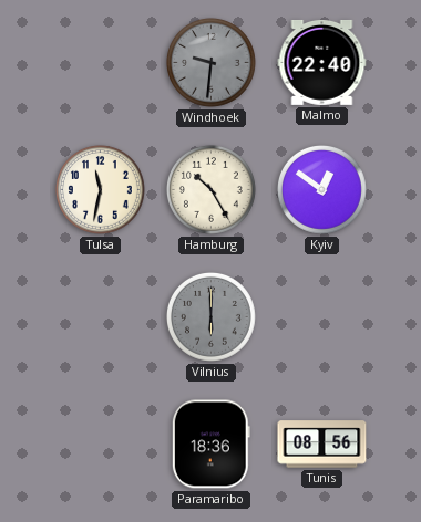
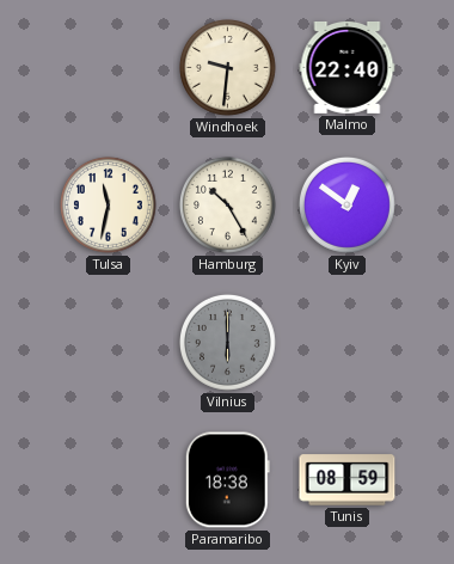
Windhoek dial: grey -> cream (227, 67)
Paramaribo: 18:36 -> 18:38 (227, 480)
Tunis: 08:56 -> 08:59 (348, 480)
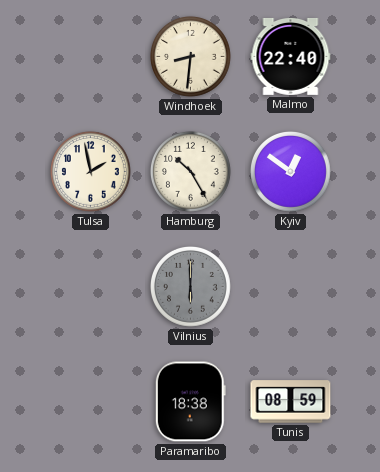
Windhoek: 9:31 -> 8:31 (190, 56)
Tulsa: 11:32 -> 1:58 (90, 171)
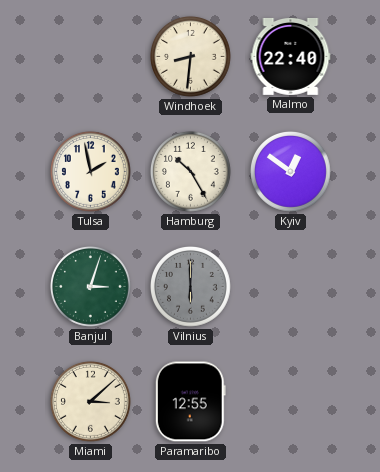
Banjul: none -> 3:03 (90, 286)
Miami: none -> 3:08 (90, 401)
Paramaribo: 18:38 -> 12:55 (190, 402)
Tunis: 08:59 -> none (291, 402)
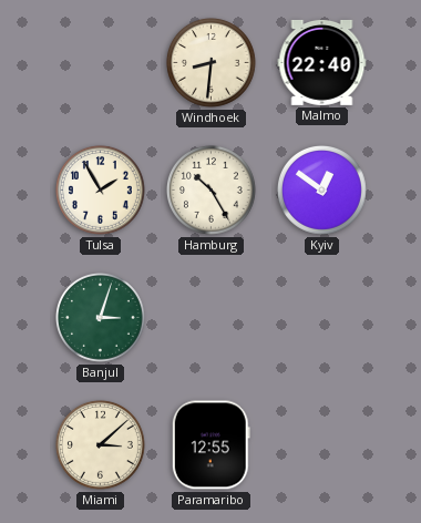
Tulsa: 1:58 -> 1:55 (100, 189)
Vilnius: 6:00 -> none (190, 286)
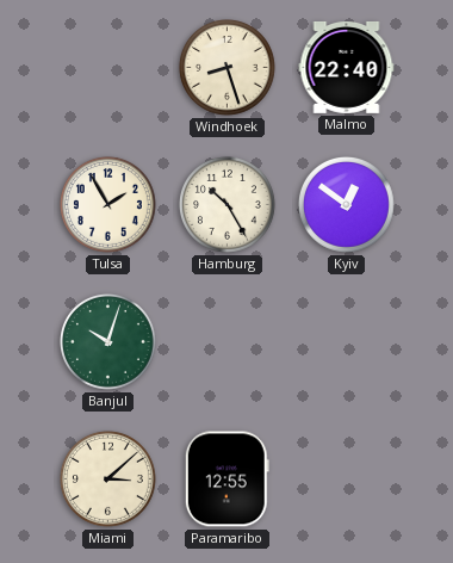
Windhoek: 8:31 -> 8:27 (226, 67)
Banjul: 3:03 -> 10:03 (107, 341)
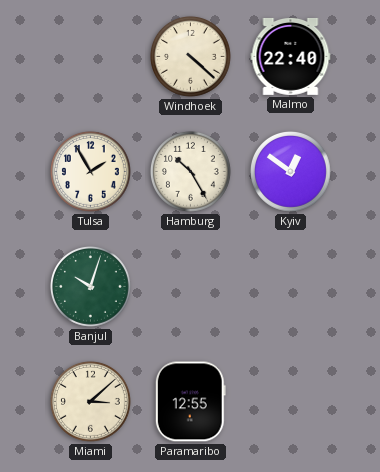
Windhoek: 8:27 -> 4:22 (190, 56)
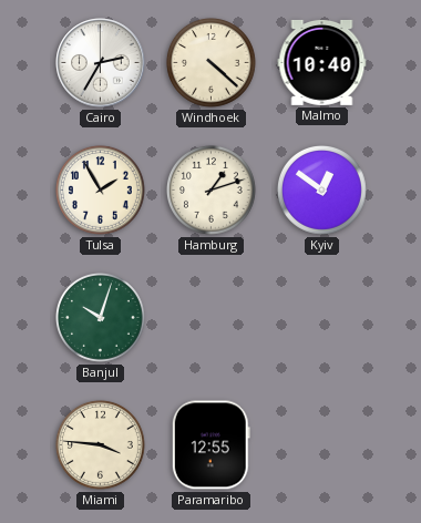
Cairo: none -> 2:35 (101, 63)
Malmo: 22:40 -> 10:40 (322, 62)
Hamburg: 10:25 -> 1:12 (210, 189)
Miami: 3:08 -> 3:46 (100, 444)
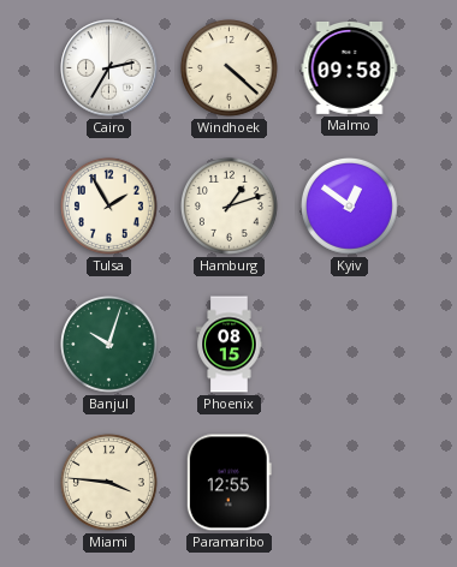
Malmo: 10:40 -> 09:58 (350, 67)
Phoenix: none -> 08:15 (230, 345)
